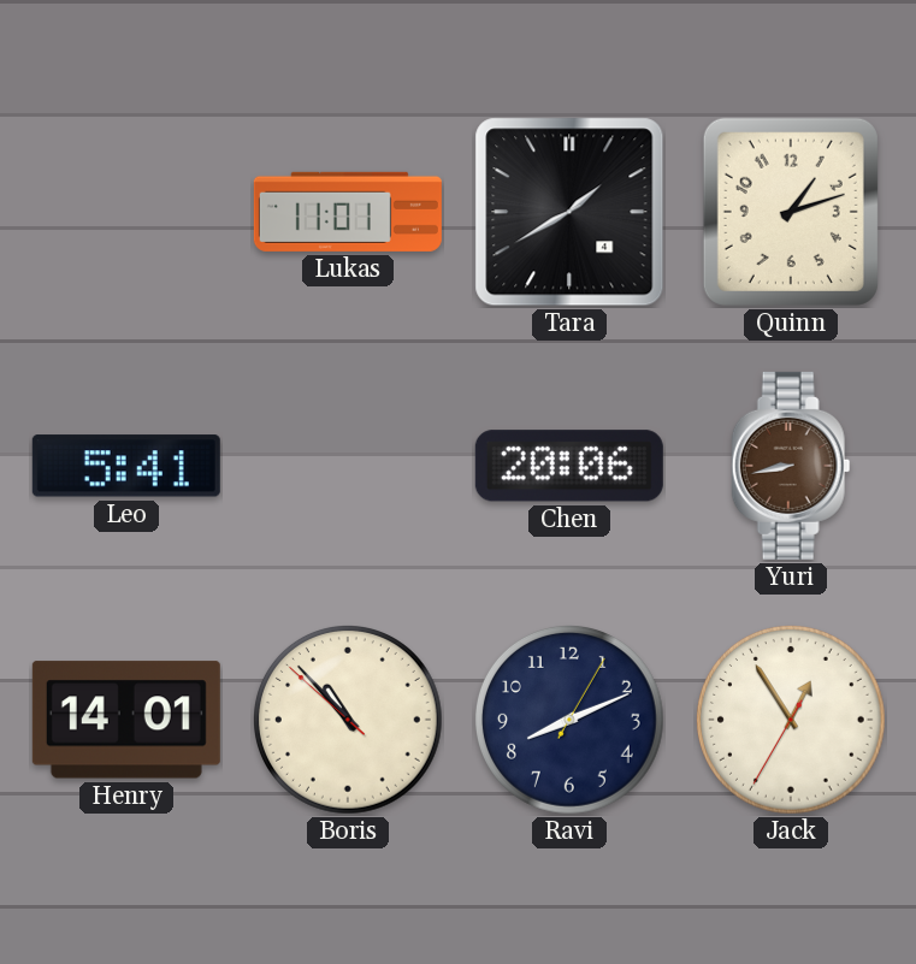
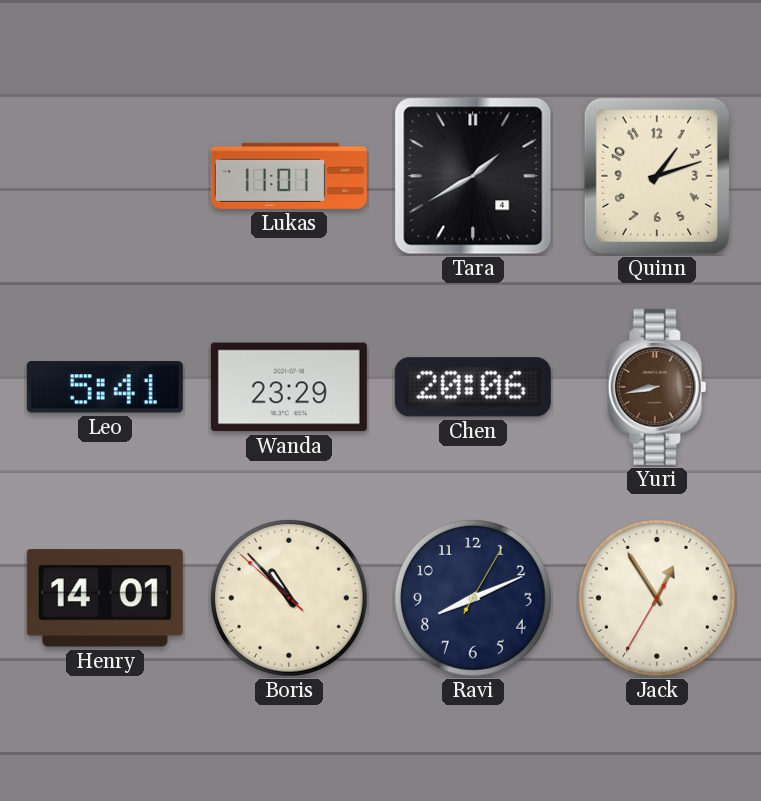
Wanda: none -> 23:29 (289, 387)
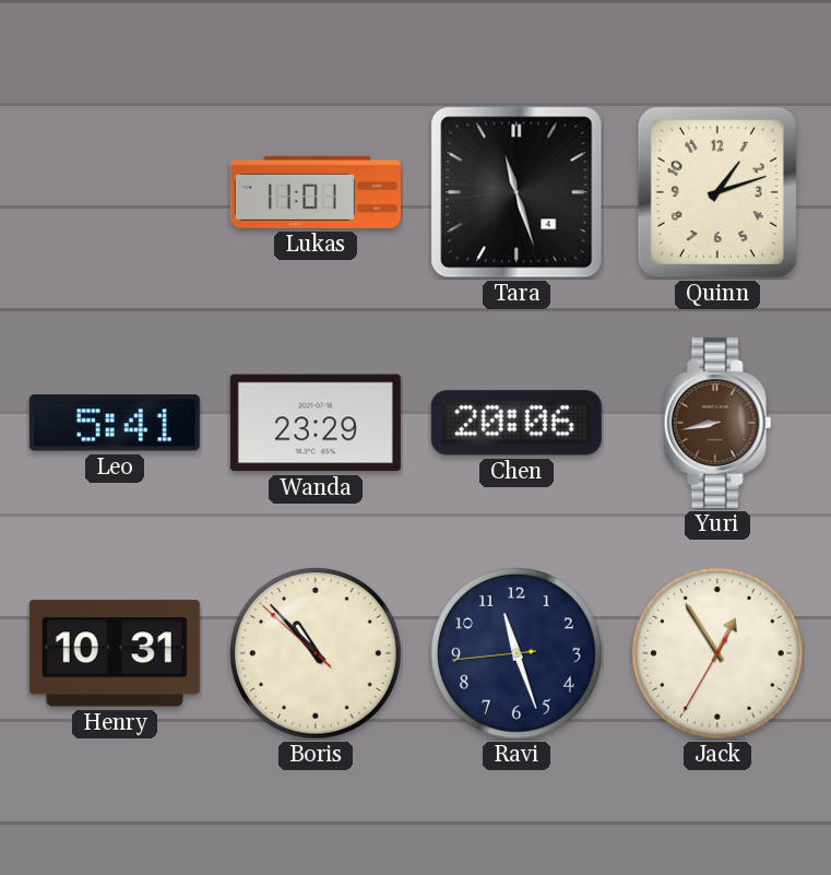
Tara: 1:40 -> 11:27 (517, 192)
Henry: 14:01 -> 10:31 (115, 653)
Ravi: 8:11 -> 11:26 (518, 654)
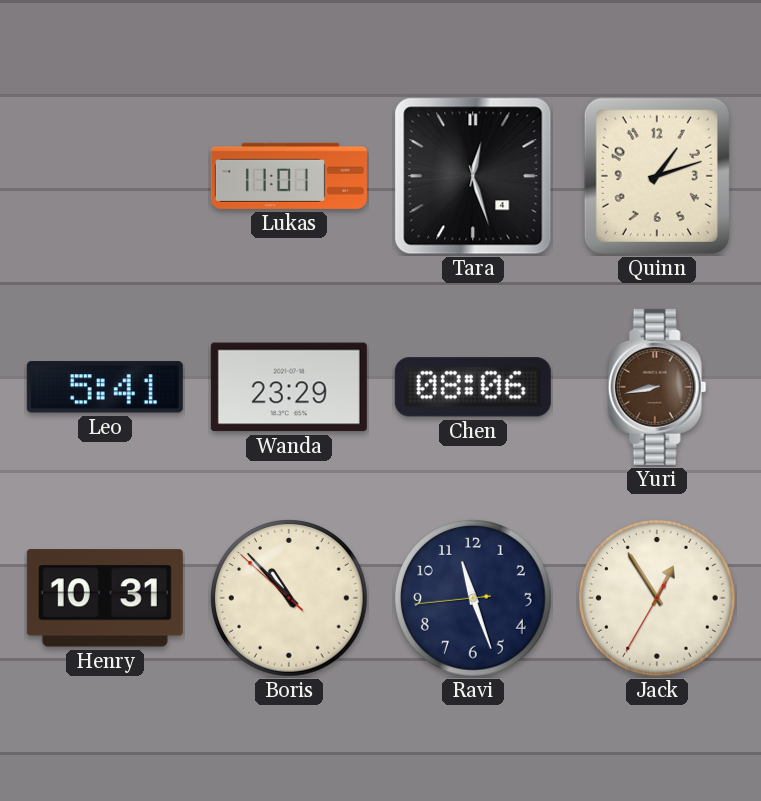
Tara: 11:27 -> 12:27 (473, 176)
Chen: 20:06 -> 08:06 (473, 387)
